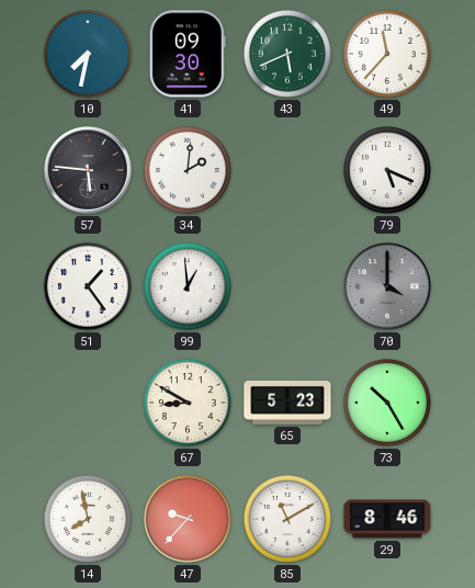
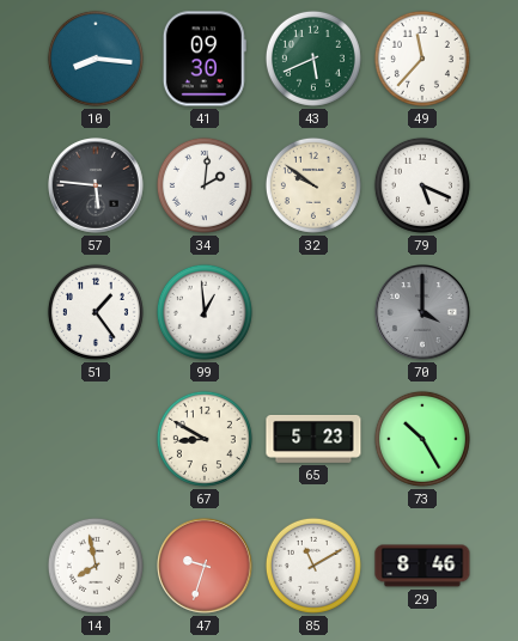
10: 7:32 -> 8:16 (96, 59)
32: none -> 9:51 (313, 185)
47: 9:37 -> 9:33 (205, 566)
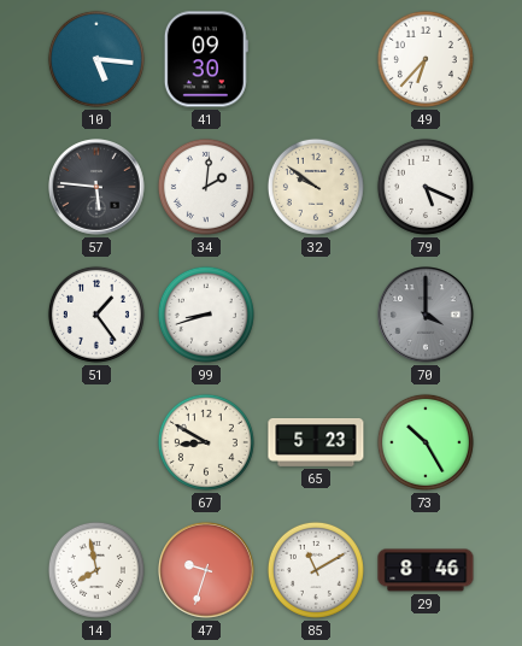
10: 8:16 -> 5:16 (96, 59)
43: 5:41 -> none (313, 59)
49: 11:37 -> 6:37 (426, 59)
99: 12:59 -> 8:42 (206, 315)
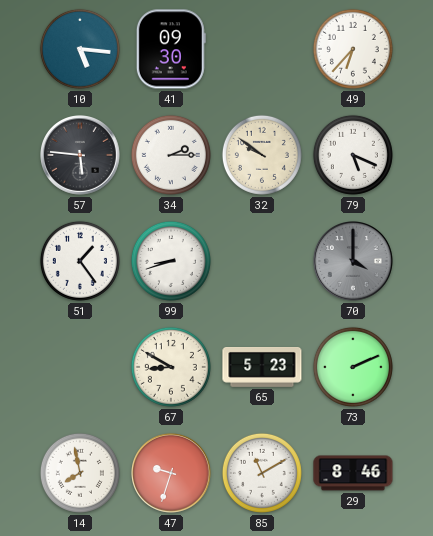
34: 2:01 -> 2:15 (171, 155)
73: 10:25 -> 2:11 (353, 367)
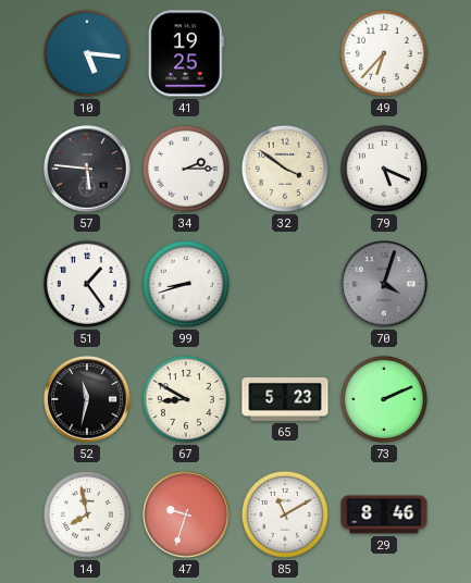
41: 09:30 -> 19:25 (186, 53)
32: 9:51 -> 3:51 (285, 169)
70: 4:00 -> 4:03 (384, 284)
52: none -> 11:32 (87, 399)
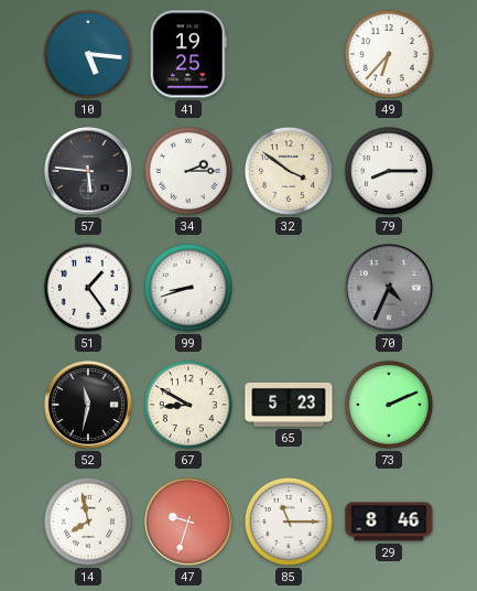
79: 5:19 -> 8:15 (389, 171)
70: 4:03 -> 4:34 (389, 288)
85: 11:10 -> 11:15 (289, 522)
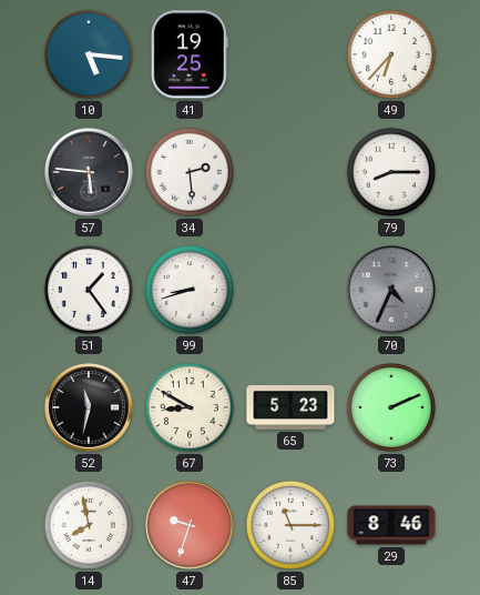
34: 2:15 -> 2:29 (190, 172)
32: 3:51 -> none (289, 171)
